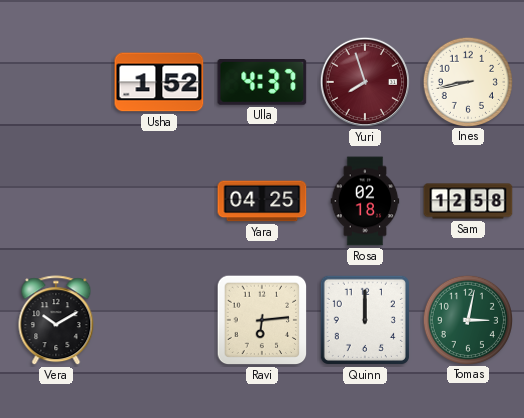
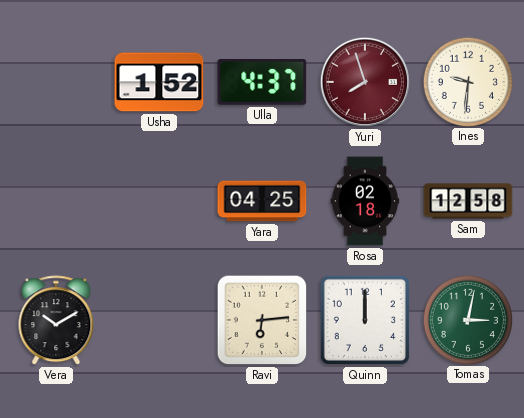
Ines: 8:43 -> 9:31 (467, 81)
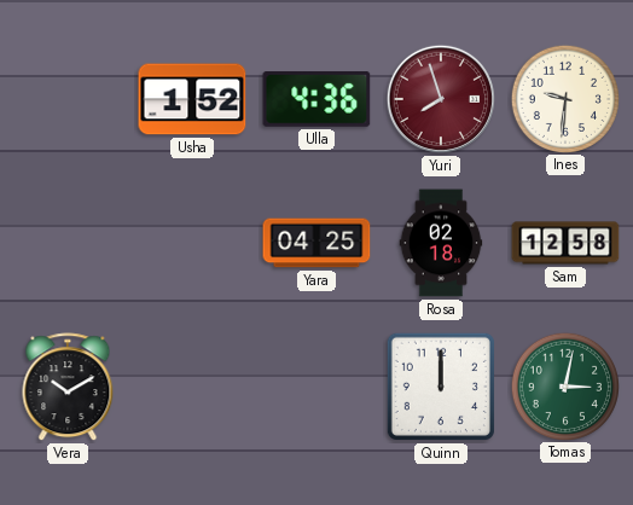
Ulla: 4:37 -> 4:36 (316, 100)
Ravi: 6:14 -> none (262, 320)
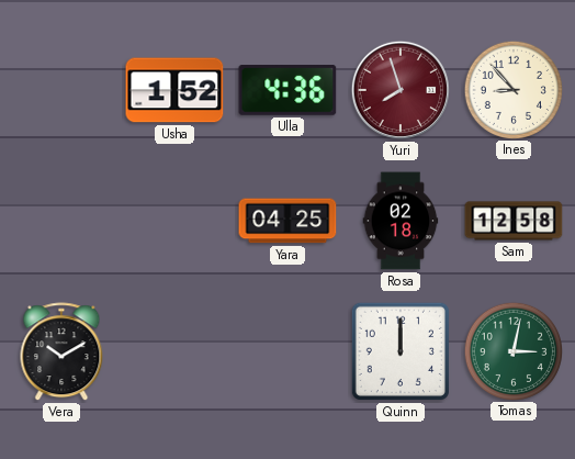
Ines: 9:31 -> 8:53 (512, 89)
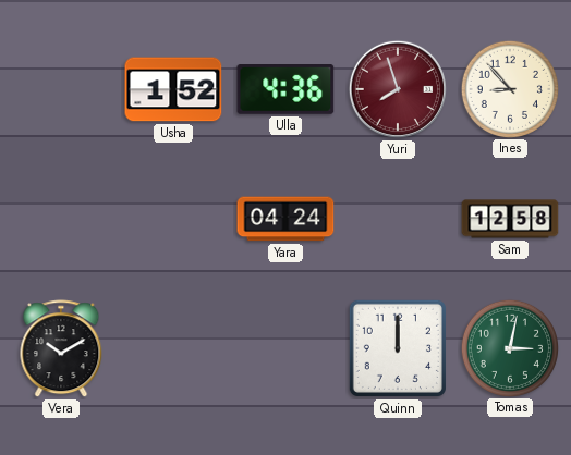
Yara: 04:25 -> 04:24 (285, 219)
Rosa: 02:18 -> none (401, 221)
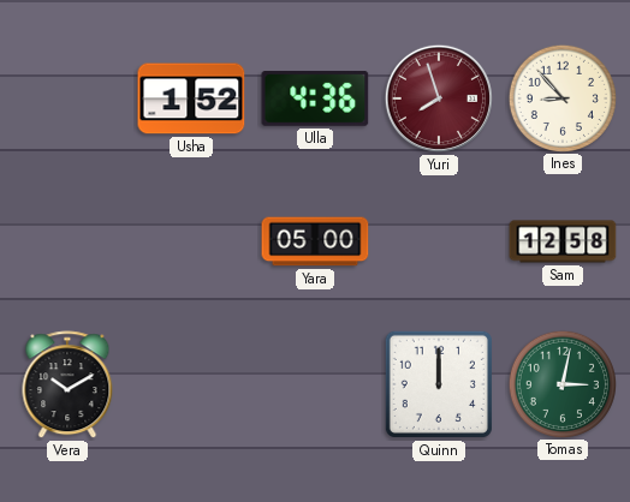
Yara: 04:24 -> 05:00 (315, 241)
